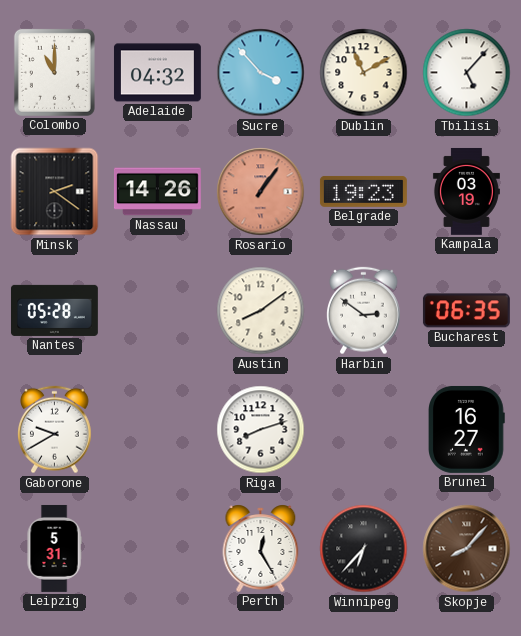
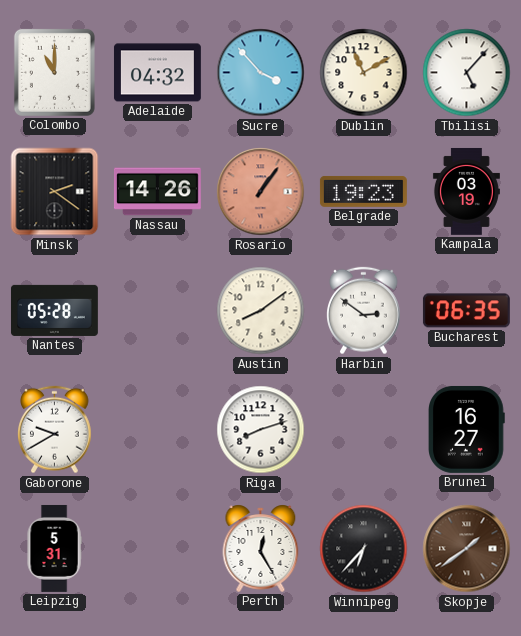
Skopje: 8:07 -> 1:39 (467, 549)
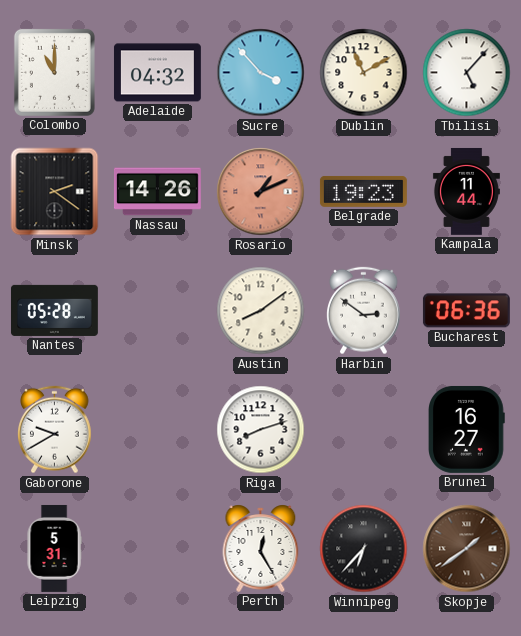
Rosario: 1:06 -> 1:11 (261, 192)
Kampala: 03:19 -> 11:44 (466, 191)
Bucharest: 06:35 -> 06:36 (466, 311)
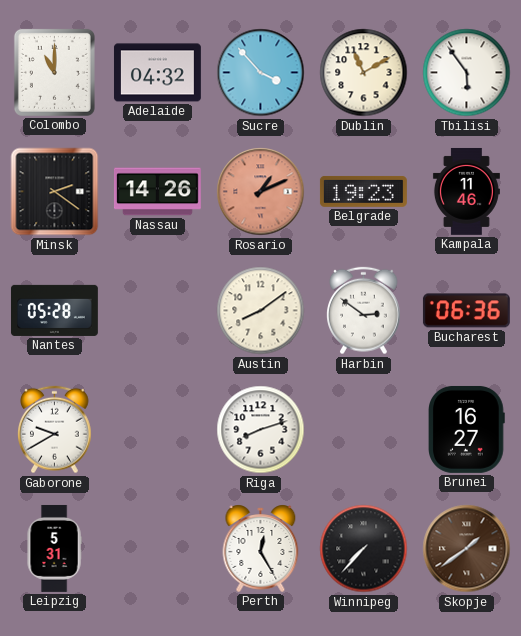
Tbilisi: 5:07 -> 5:54 (467, 73)
Kampala: 11:44 -> 11:46 (466, 191)
Winnipeg: 6:37 -> 7:37 (364, 549)
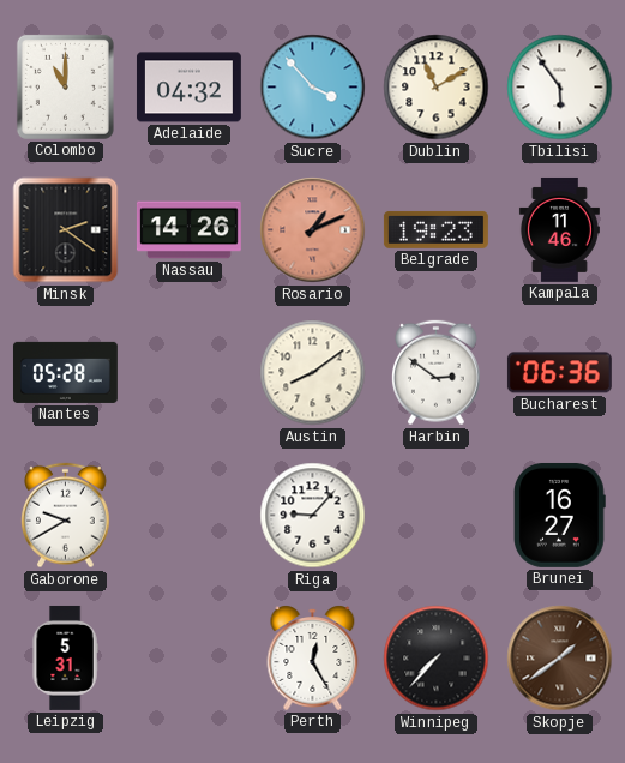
Riga: 8:12 -> 9:07 (313, 516)
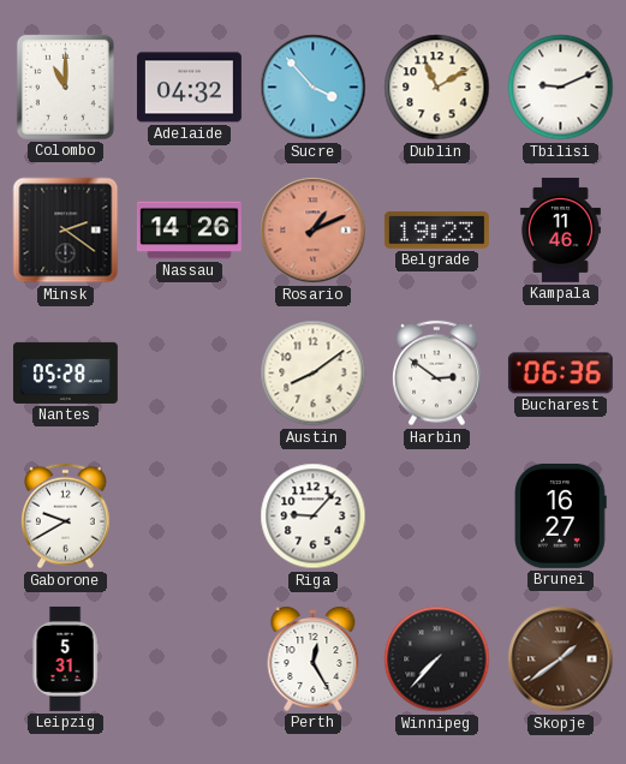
Tbilisi: 5:54 -> 9:11 (561, 88)
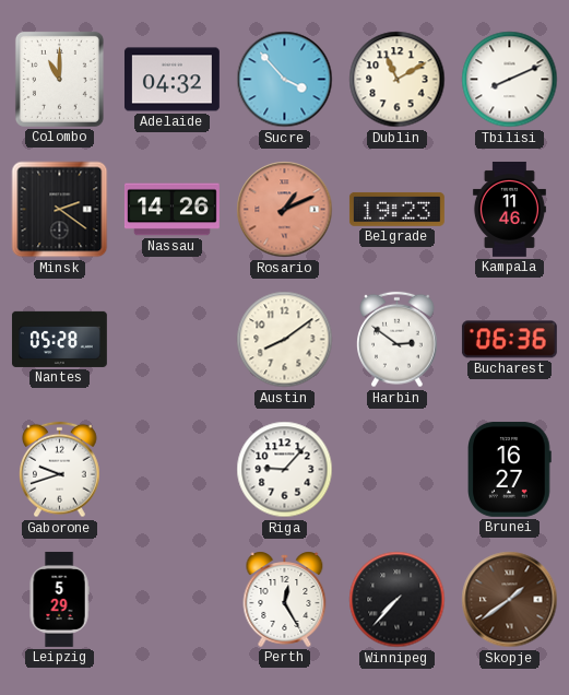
Tbilisi: 9:11 -> 8:11 (510, 80)
Gaborone: 9:40 -> 9:42 (60, 470)
Leipzig: 5:31 -> 5:29 (59, 599)
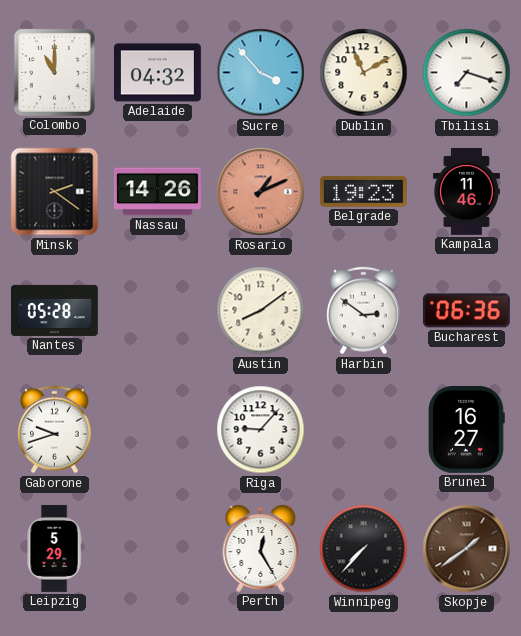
Tbilisi: 8:11 -> 7:18 (467, 73)
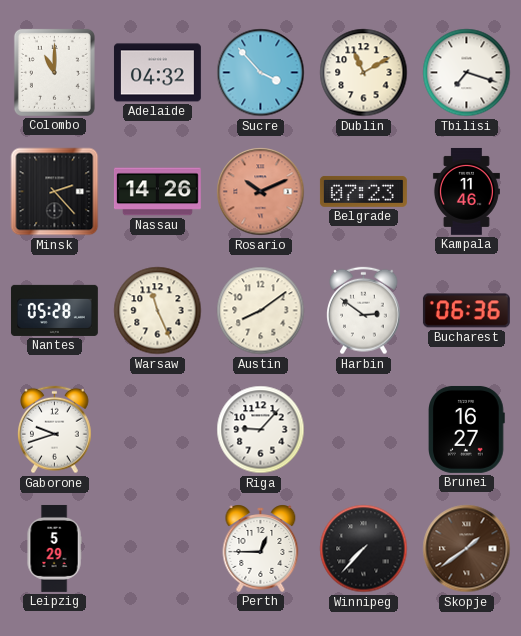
Minsk: 2:21 -> 2:23 (55, 192)
Rosario: 1:11 -> 10:11 (261, 192)
Belgrade: 19:23 -> 07:23 (363, 192)
Warsaw: none -> 11:26 (158, 311)
Perth: 12:25 -> 12:45 (261, 548)
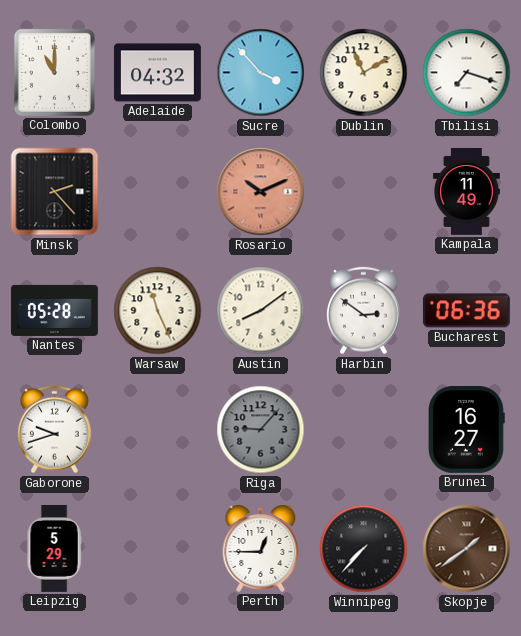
Nassau: 14:26 -> none (157, 192)
Belgrade: 07:23 -> none (363, 192)
Kampala: 11:46 -> 11:49 (466, 191)
Riga dial: white -> grey (261, 430)
